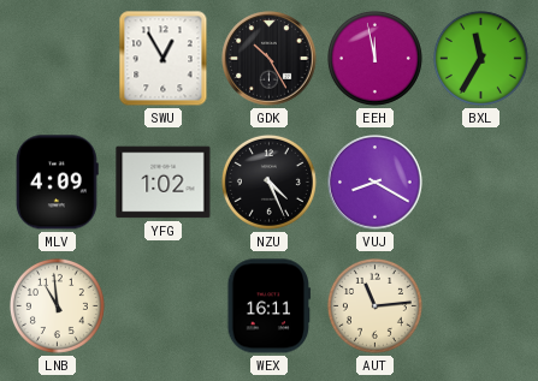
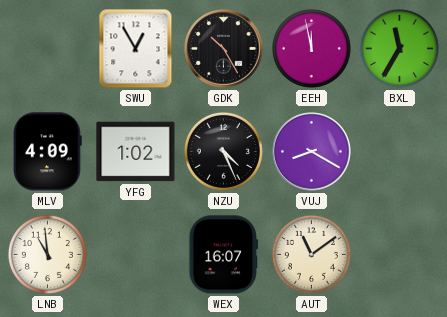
WEX: 16:11 -> 16:07 (224, 255)
AUT: 11:14 -> 11:09 (311, 254)
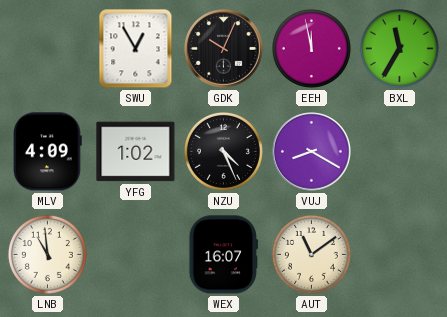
GDK: 10:25 -> 10:04 (224, 49)
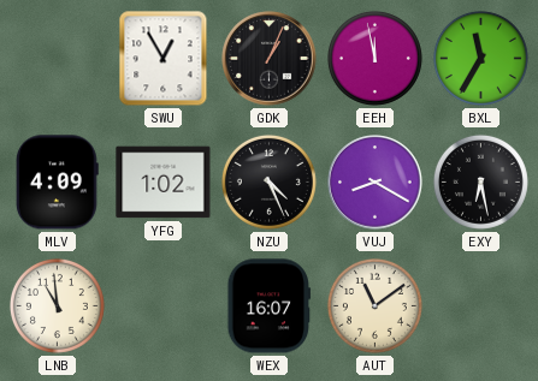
GDK: 10:04 -> 1:04 (270, 59)
EXY: none -> 6:28 (480, 181)
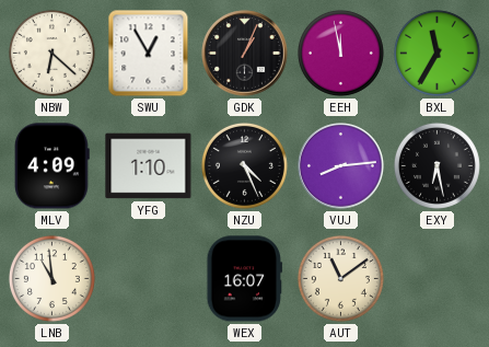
NBW: none -> 6:22 (51, 53)
YFG: 1:02 -> 1:10 (149, 166)
VUJ: 8:20 -> 8:14 (341, 166)
